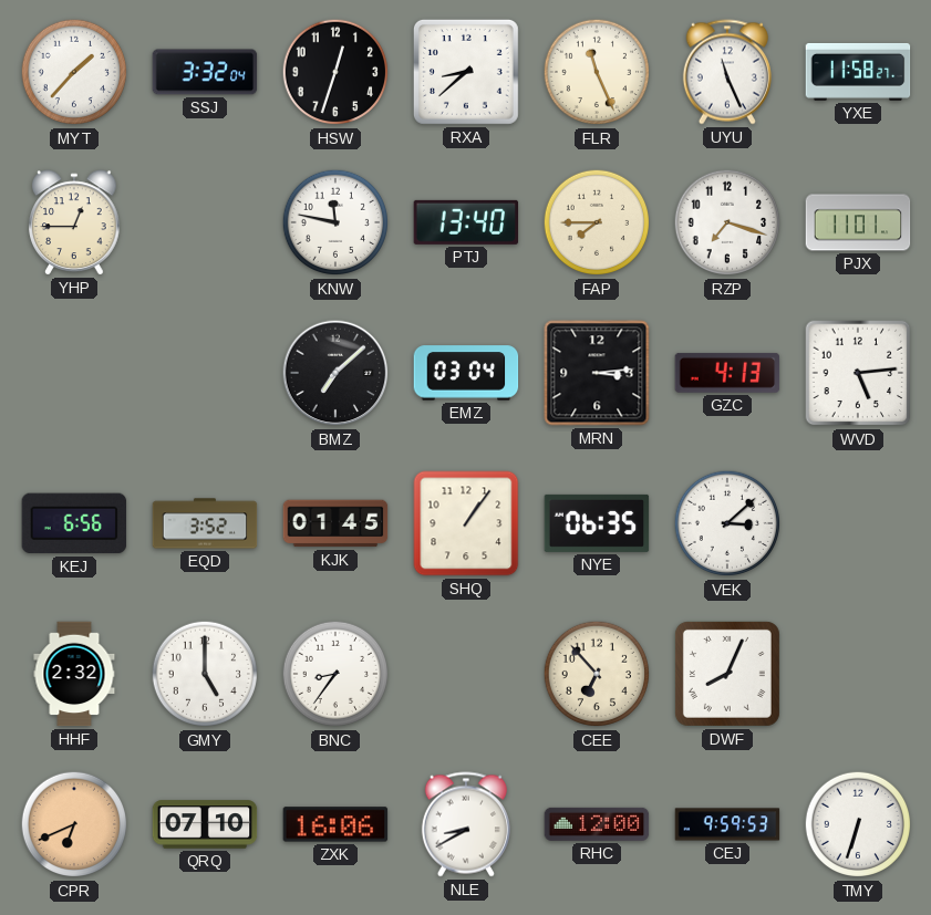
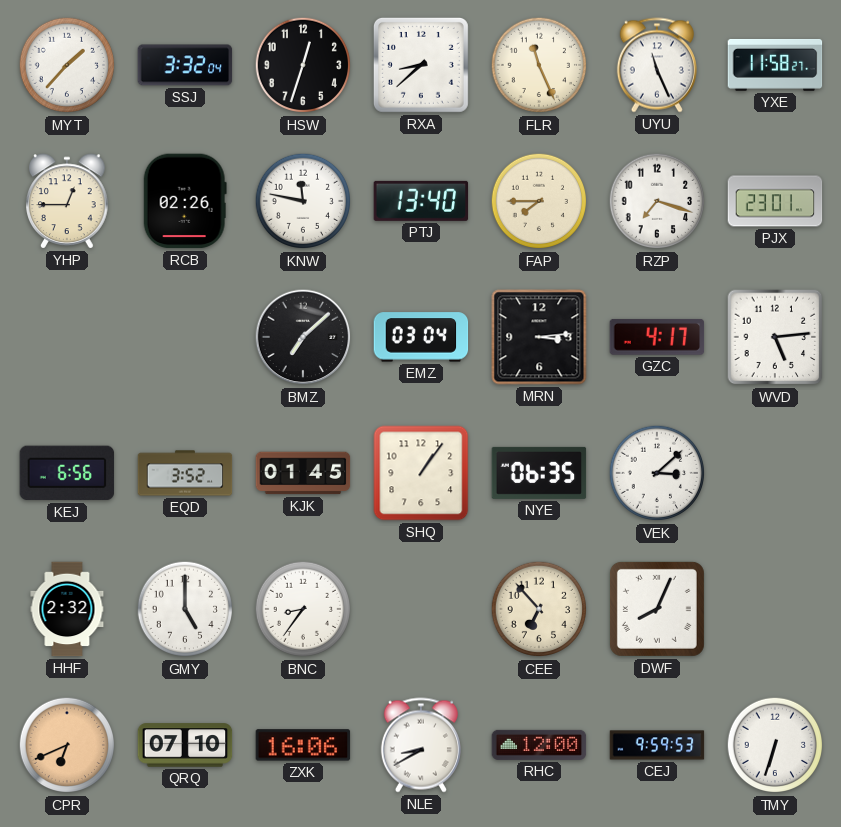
RCB: none -> 02:26 (185, 201)
PJX: 11:01 -> 23:01 (775, 201)
GZC: 4:13 -> 4:17 (657, 337)
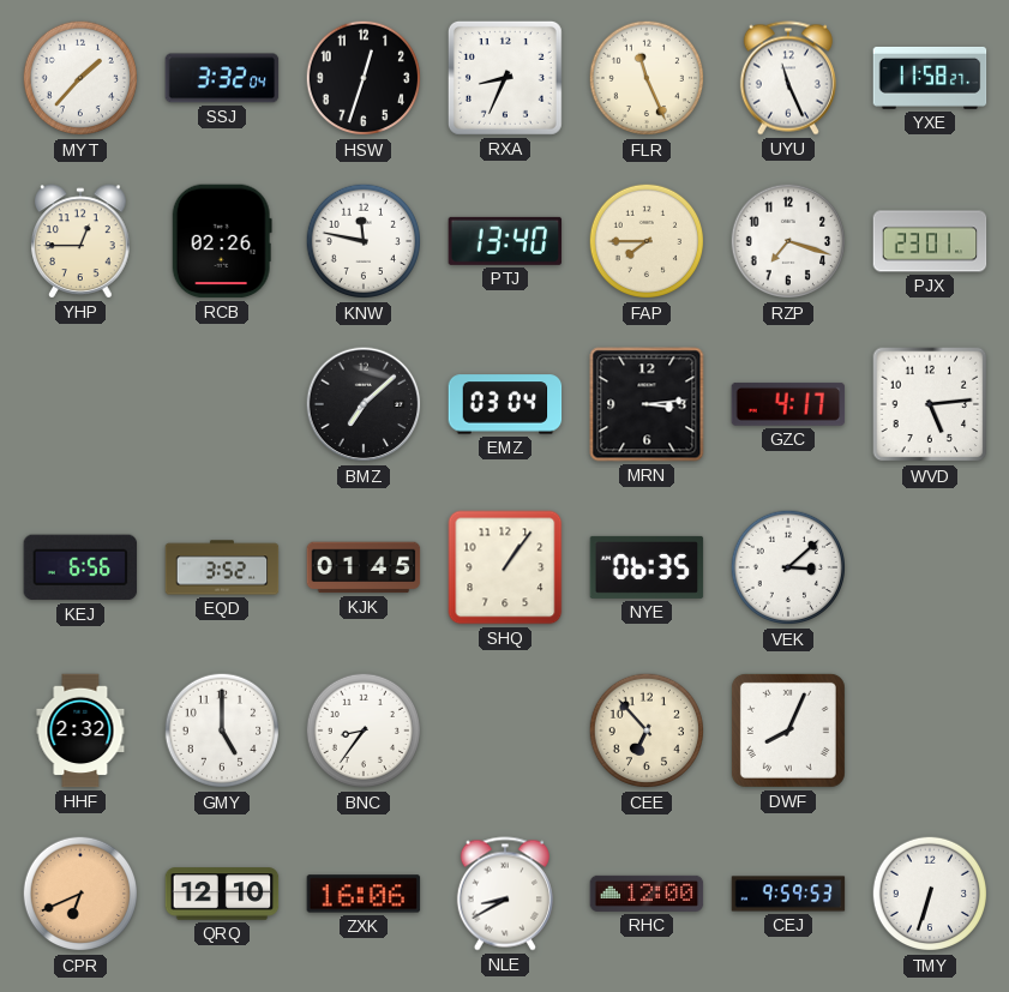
RXA: 8:38 -> 8:34 (505, 78)
QRQ: 07:10 -> 12:10 (222, 894)
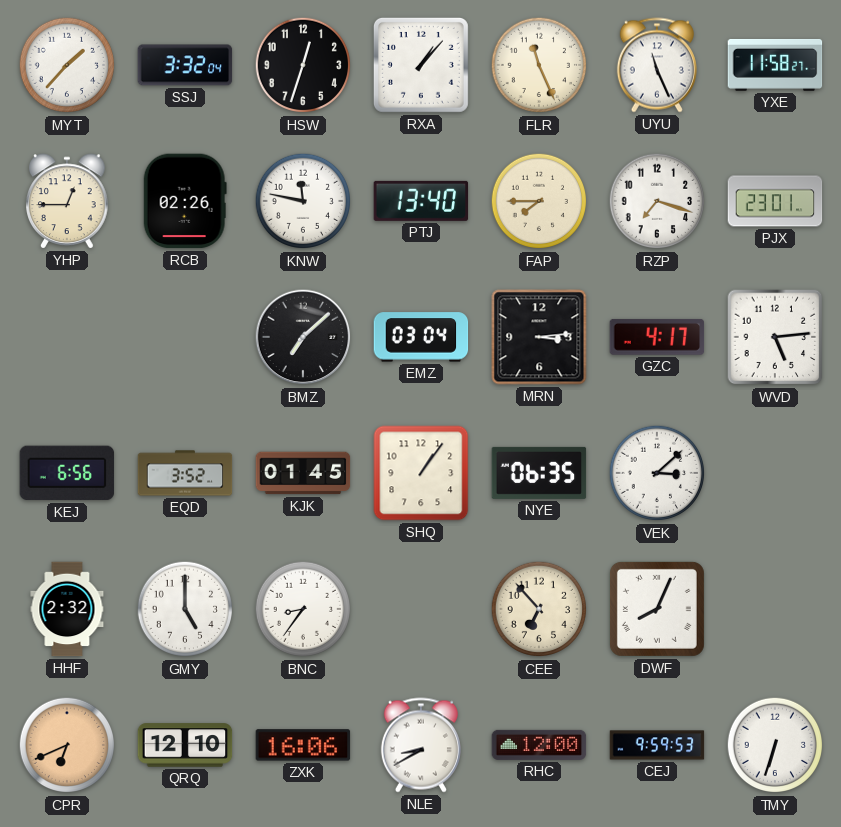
RXA: 8:34 -> 1:07 (421, 65)
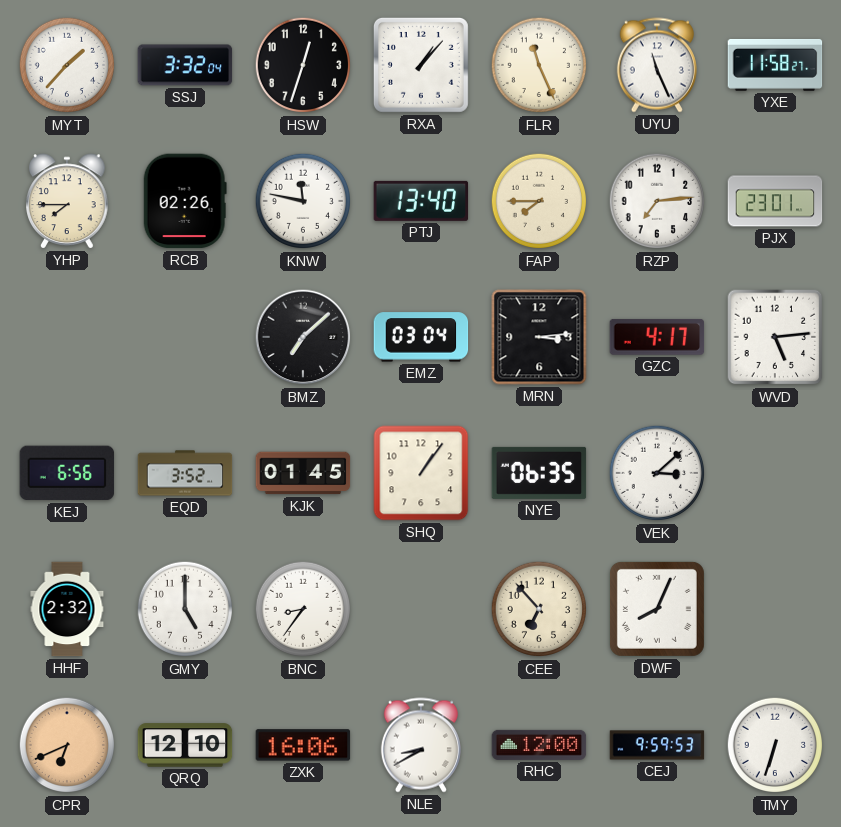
YHP: 12:45 -> 7:45 (67, 201)
RZP: 7:18 -> 7:14 (657, 201)
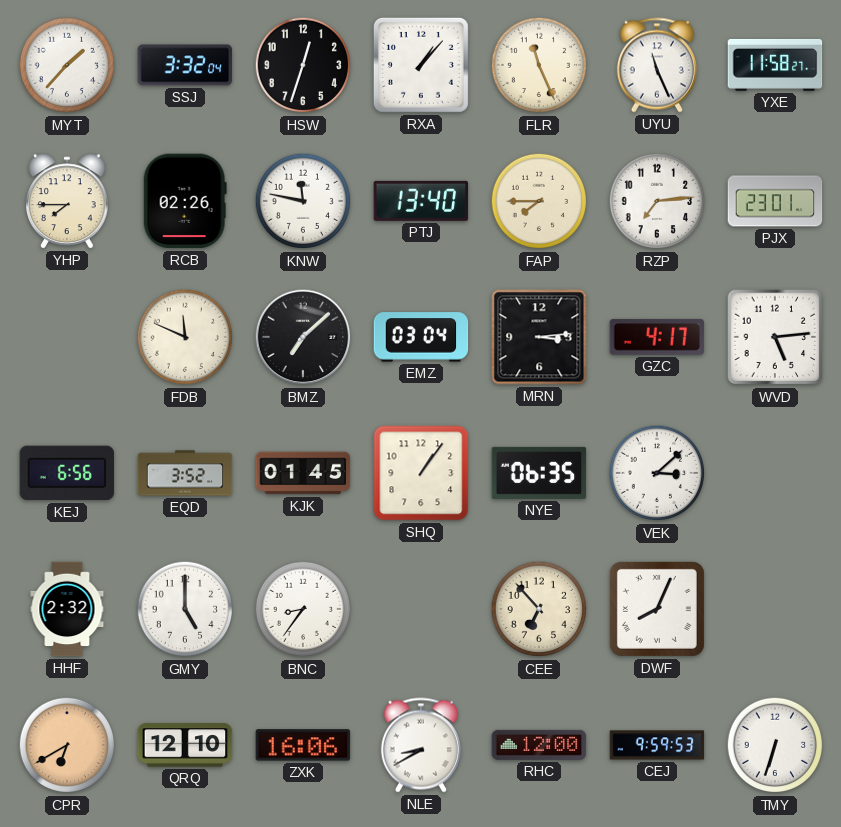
FDB: none -> 11:49 (185, 337)
CPR: 6:41 -> 6:40 (67, 745)
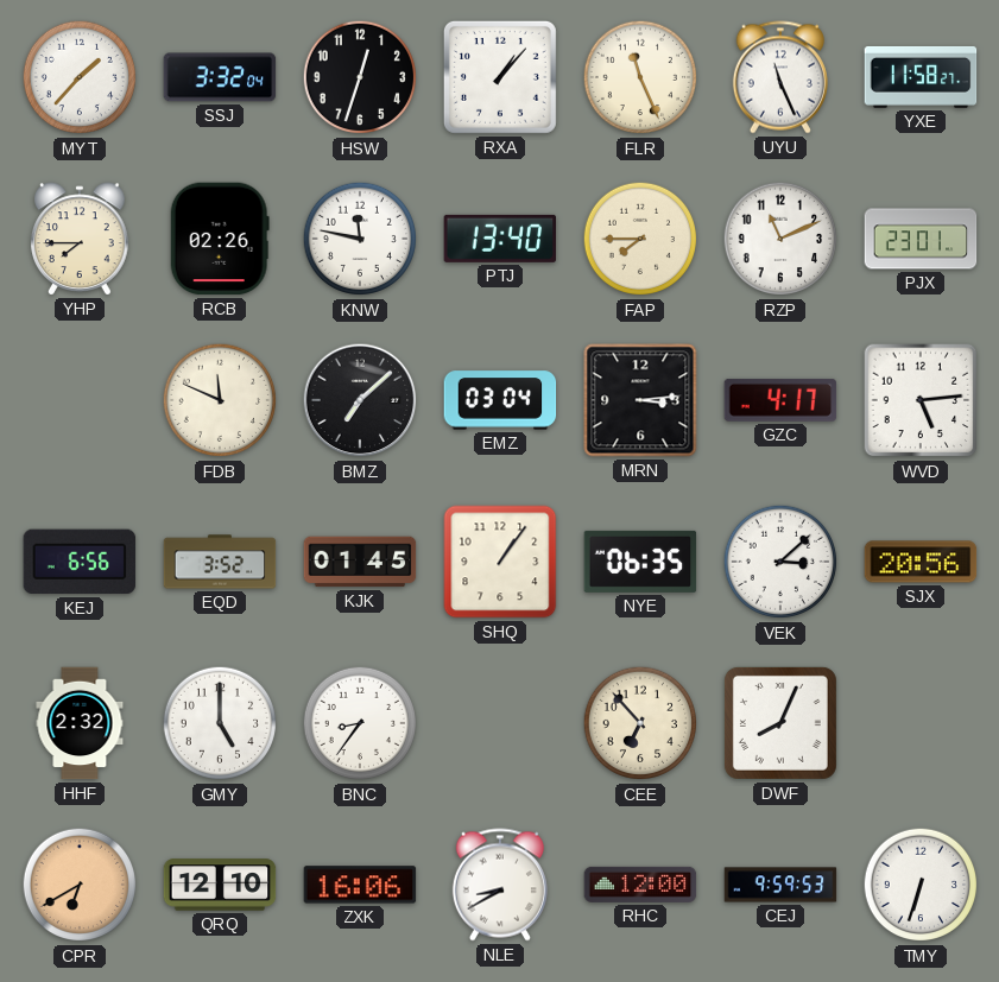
RZP: 7:14 -> 11:11 (780, 239)
SJX: none -> 20:56 (921, 562)
